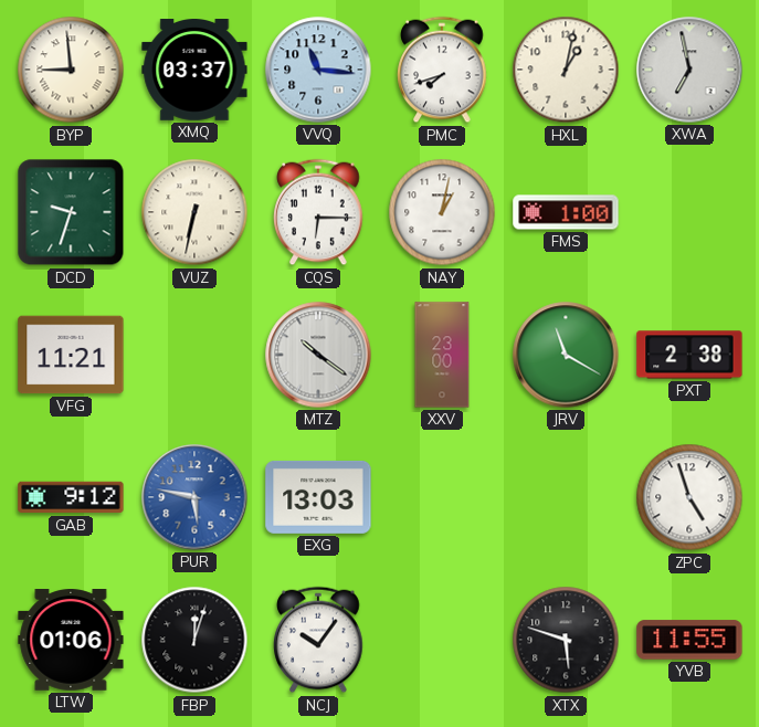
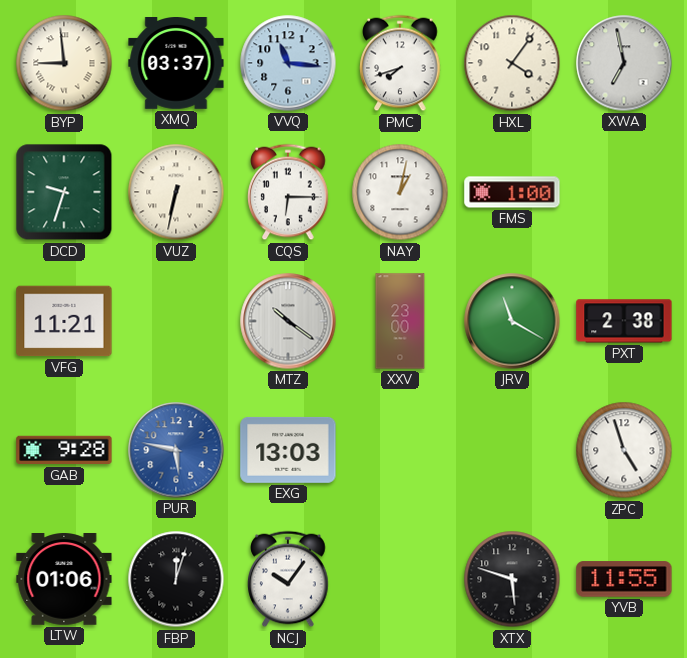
HXL: 1:02 -> 4:06 (512, 63)
GAB: 9:12 -> 9:28 (64, 450)
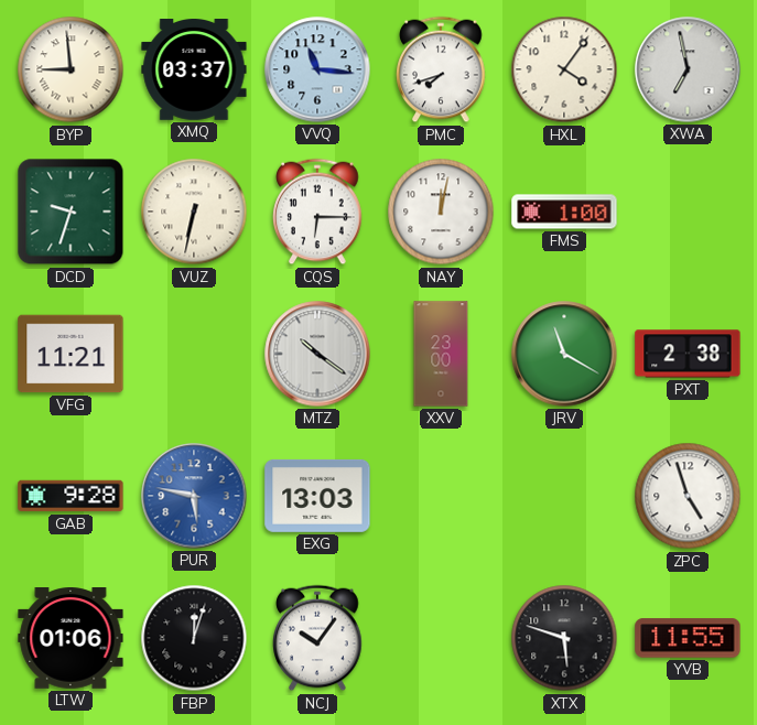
NAY: 1:02 -> 12:02 (441, 212)
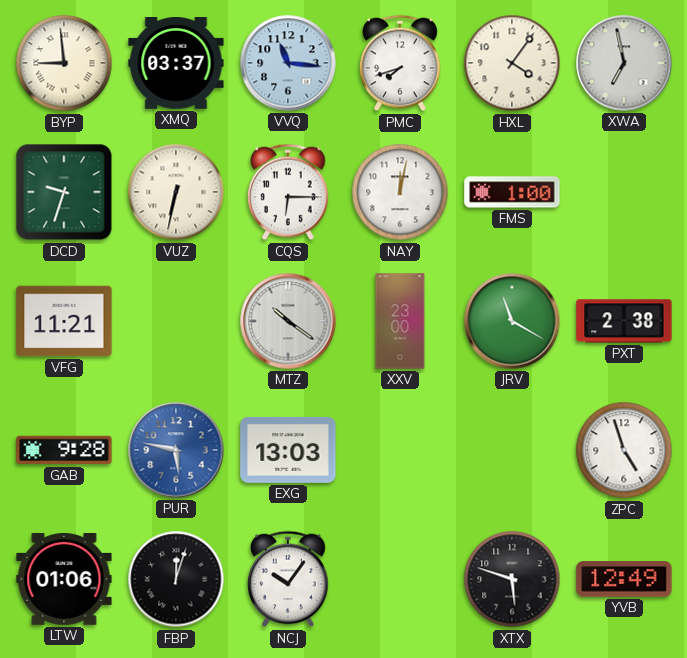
YVB: 11:55 -> 12:49 (624, 579)
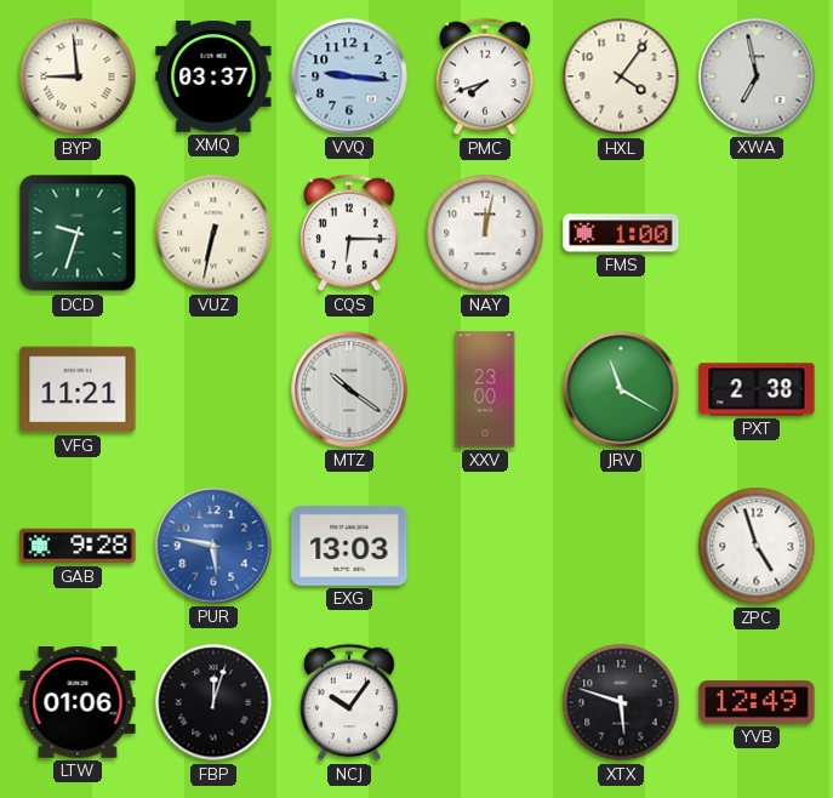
VVQ: 11:16 -> 9:16 (349, 76)
